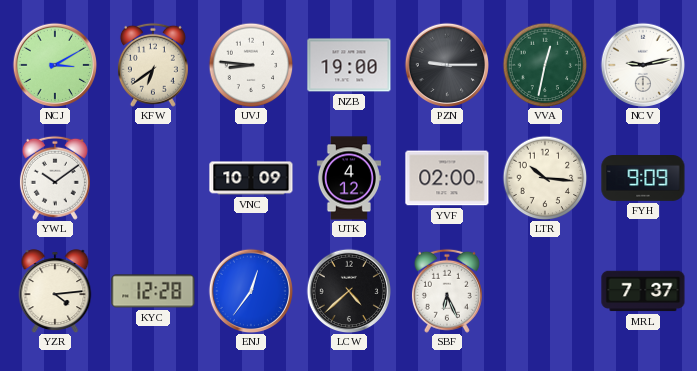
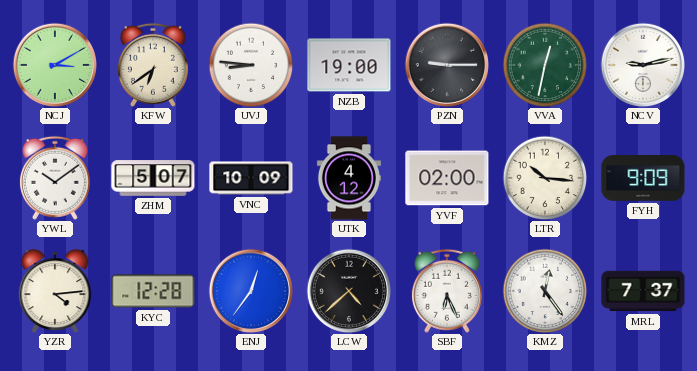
ZHM: none -> 5:07 (153, 178)
KMZ: none -> 12:24 (545, 291)
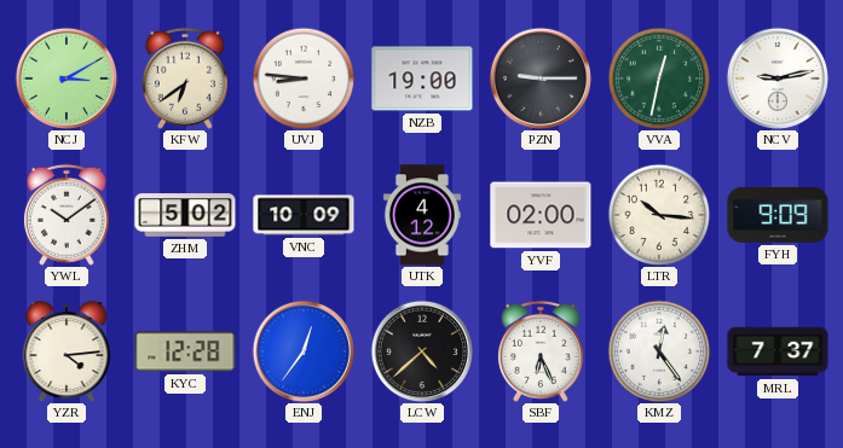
ZHM: 5:07 -> 5:02 (185, 215)
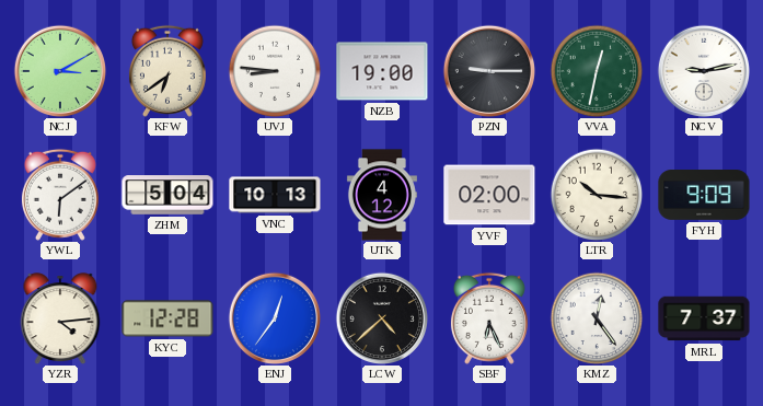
YWL: 10:09 -> 6:09 (60, 195)
ZHM: 5:02 -> 5:04 (167, 195)
VNC: 10:09 -> 10:13 (275, 195)
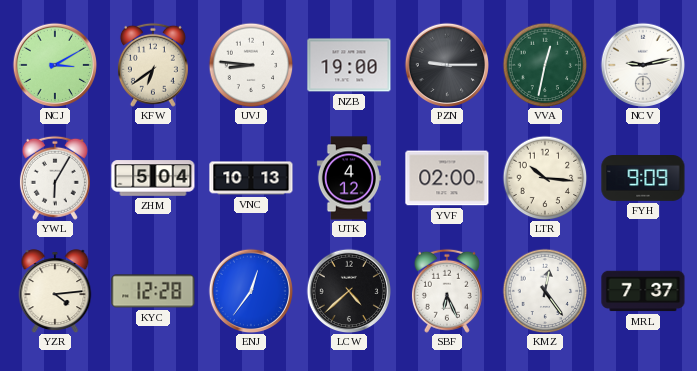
YWL: 6:09 -> 6:05 (55, 178)
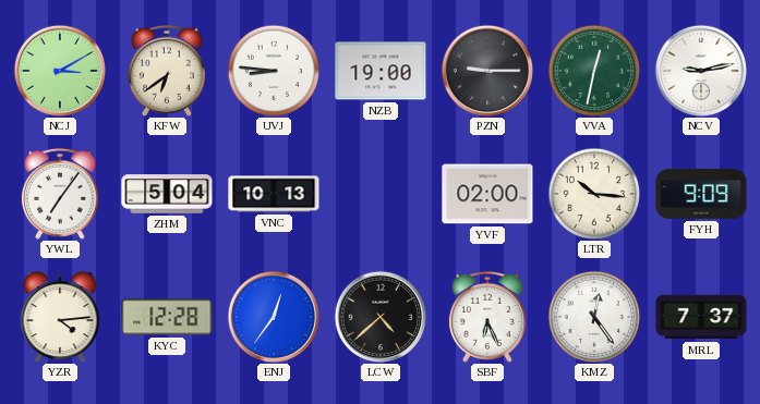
YWL: 6:05 -> 7:06 (60, 194)
UTK: 4:12 -> none (349, 178)
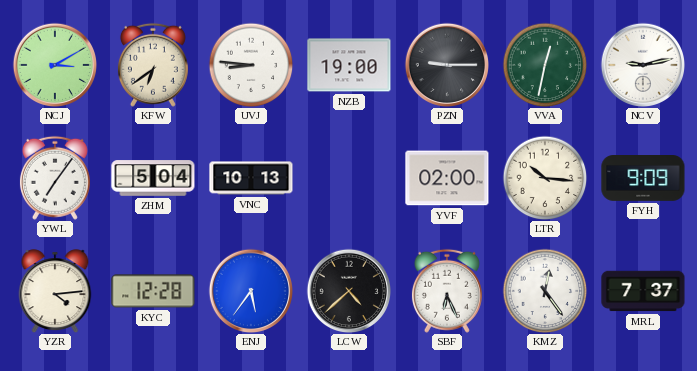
ENJ: 12:36 -> 5:36 (250, 290)
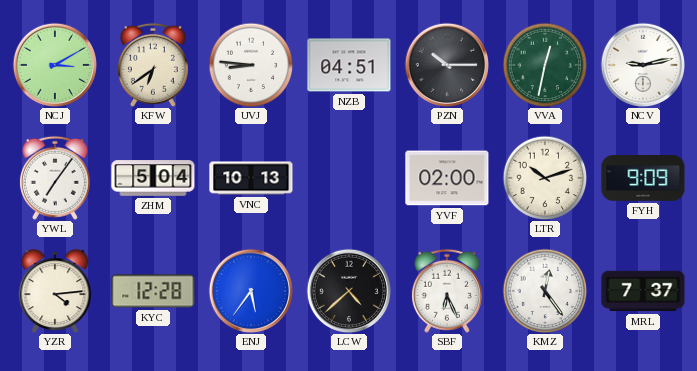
NZB: 19:00 -> 04:51 (349, 65)
PZN: 9:15 -> 10:15 (446, 64)
LTR: 10:16 -> 10:12 (545, 178)
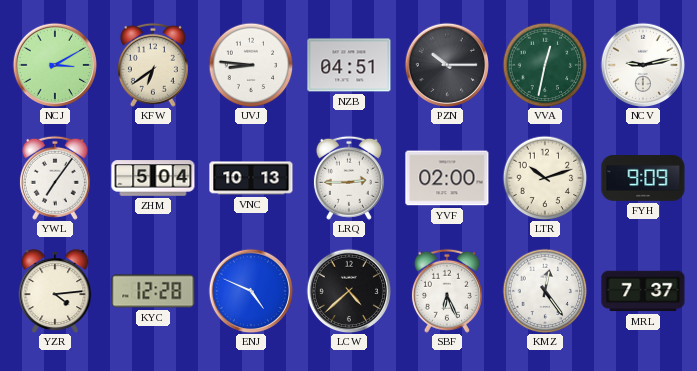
LRQ: none -> 2:45 (349, 178)
ENJ: 5:36 -> 4:49 (250, 290)
